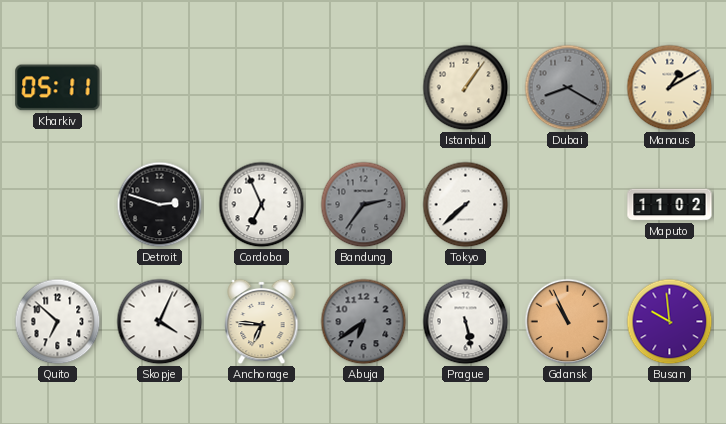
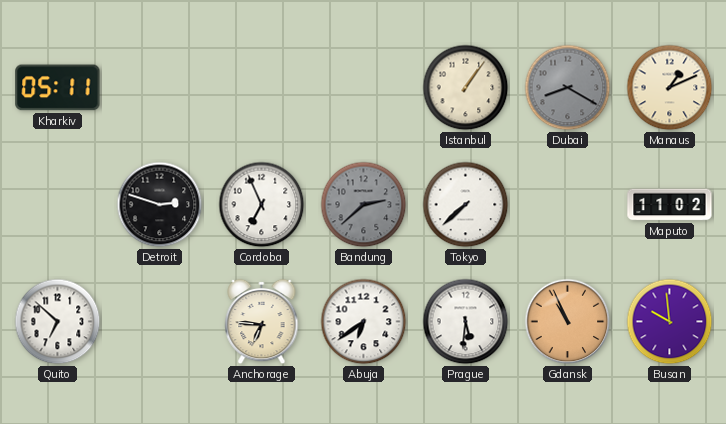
Manaus: 1:10 -> 1:11 (670, 88)
Bandung: 2:36 -> 2:38 (364, 205)
Skopje: 4:04 -> none (160, 322)
Abuja dial: grey -> white (364, 322)
Prague: 5:28 -> 5:31 (466, 322)
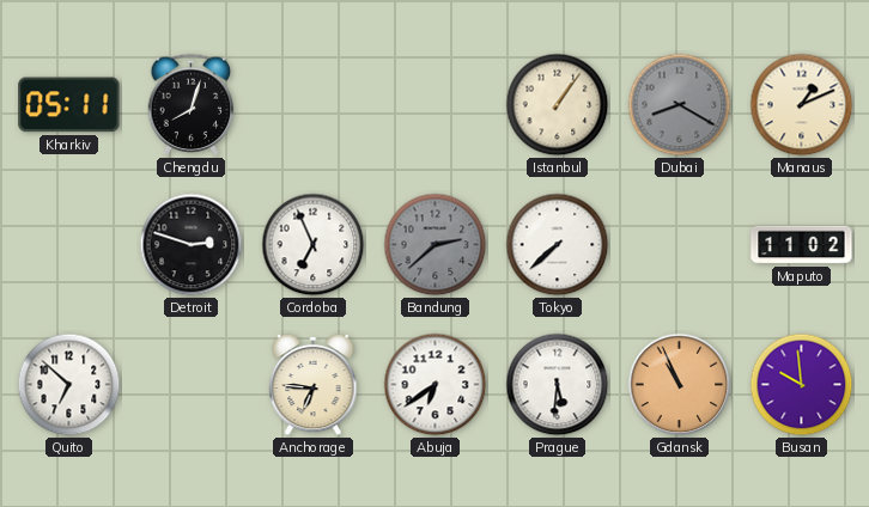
Chengdu: none -> 8:03 (192, 104)
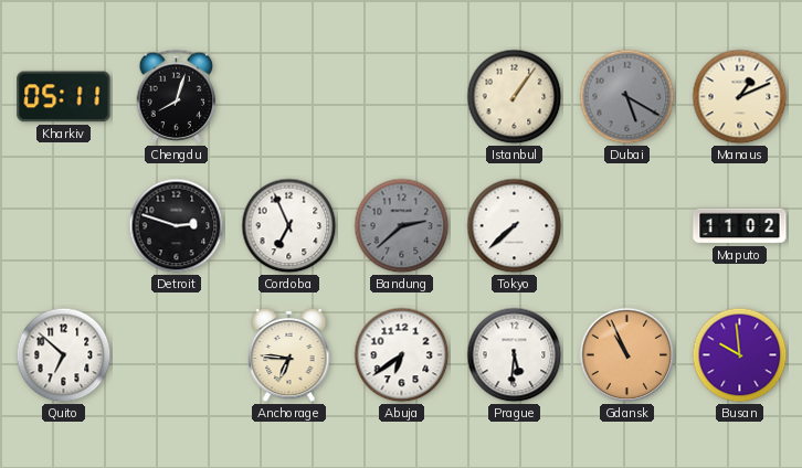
Dubai: 8:20 -> 5:20 (627, 97)
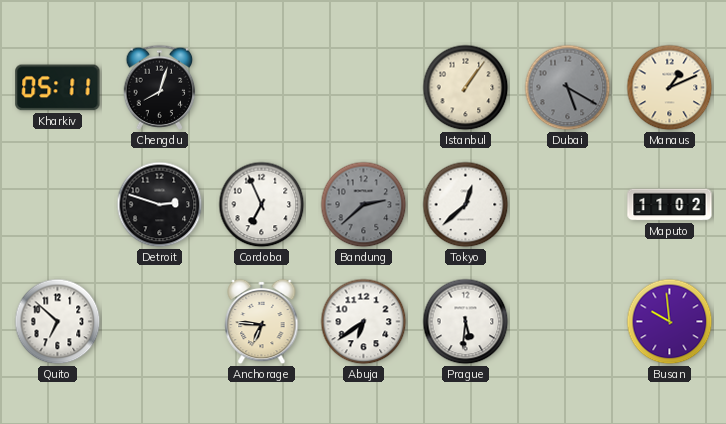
Tokyo: 7:38 -> 12:38 (466, 205)
Gdansk: 10:56 -> none (627, 355)
